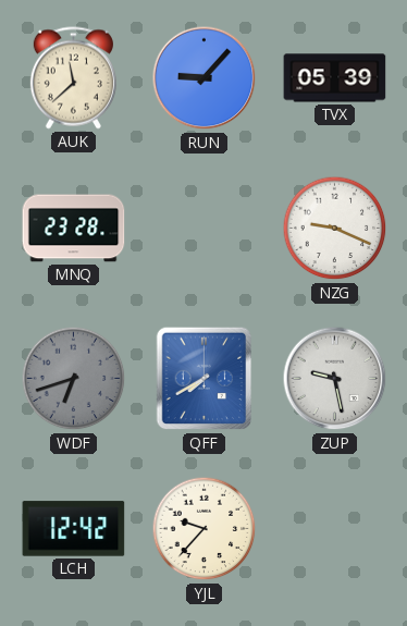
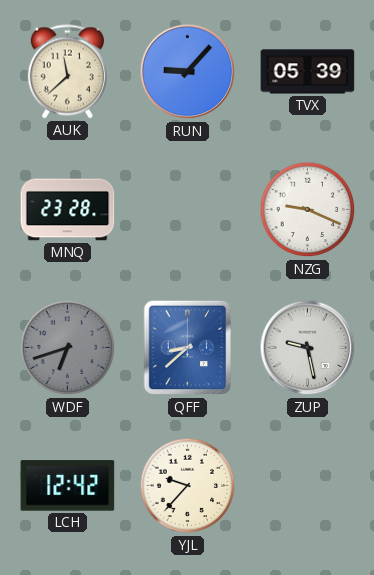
QFF: 7:40 -> 8:38 (188, 348)
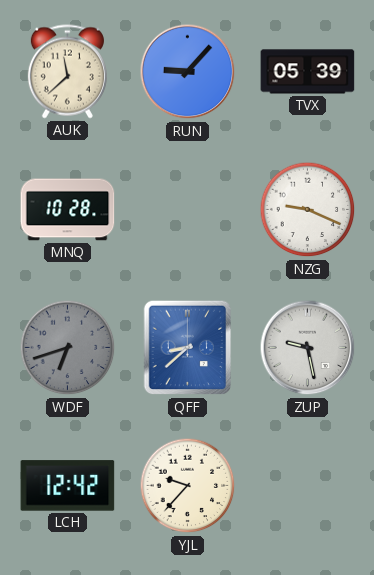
MNQ: 23:28 -> 10:28 (68, 210)
